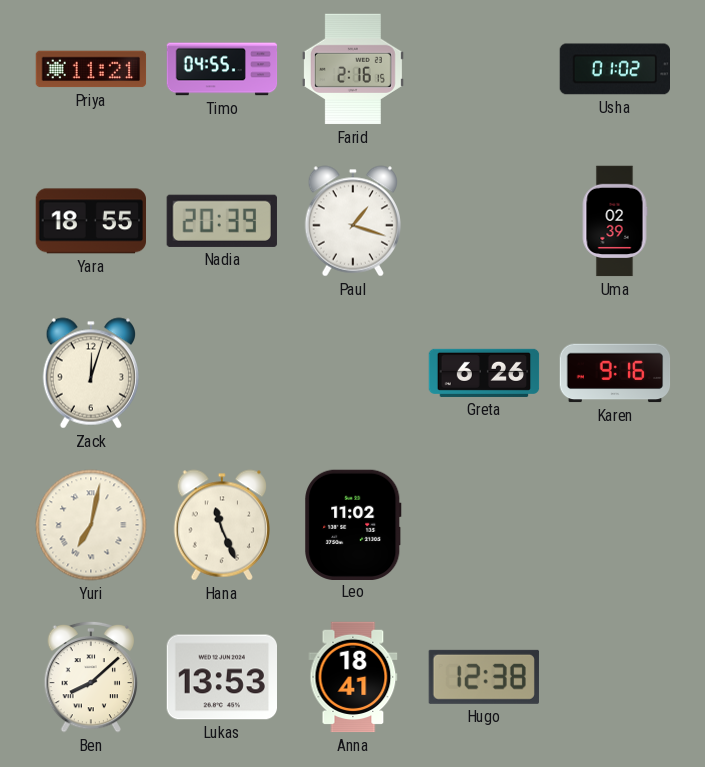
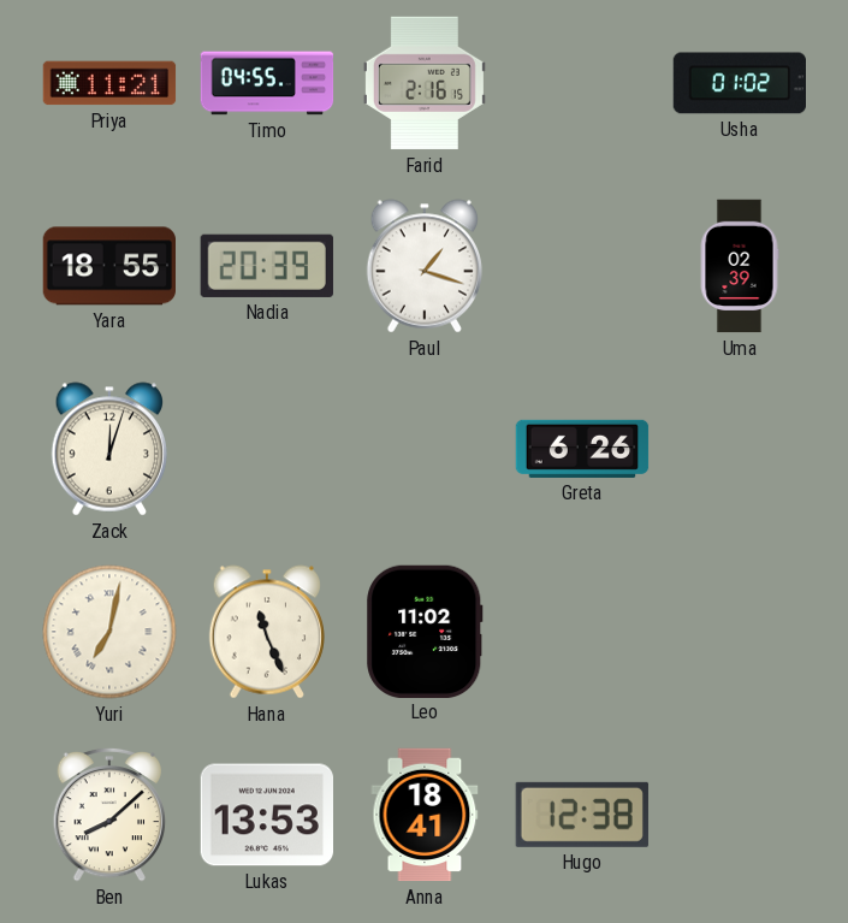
Karen: 9:16 -> none (615, 373)
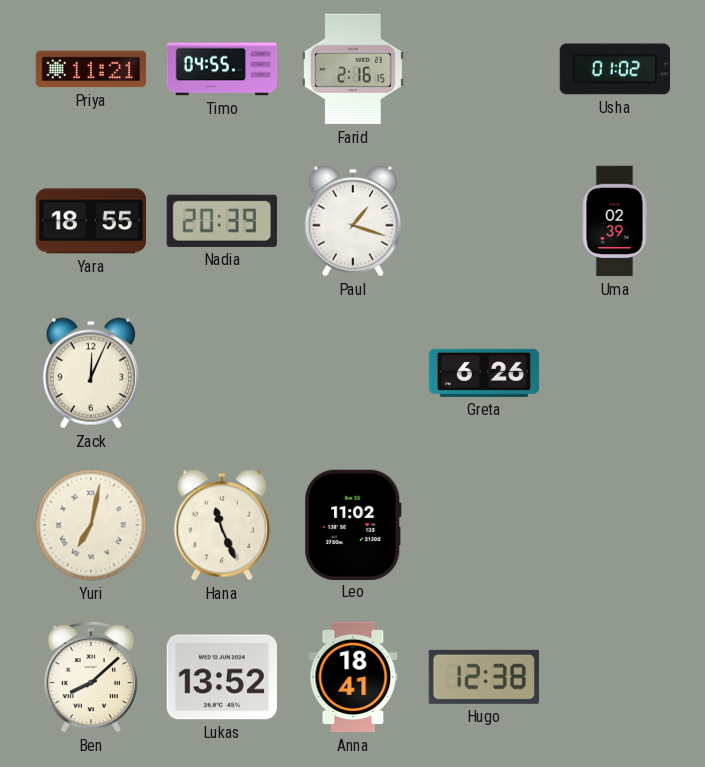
Zack: 12:03 -> 12:04 (90, 373)
Lukas: 13:53 -> 13:52 (221, 677)
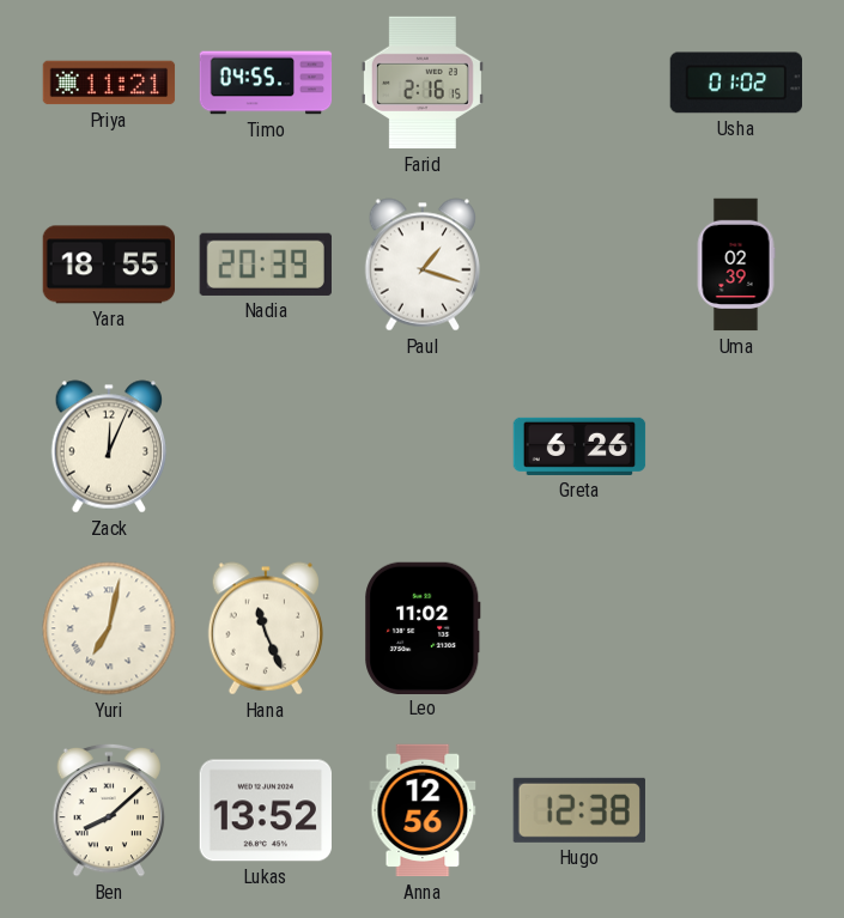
Anna: 18:41 -> 12:56 (423, 810)
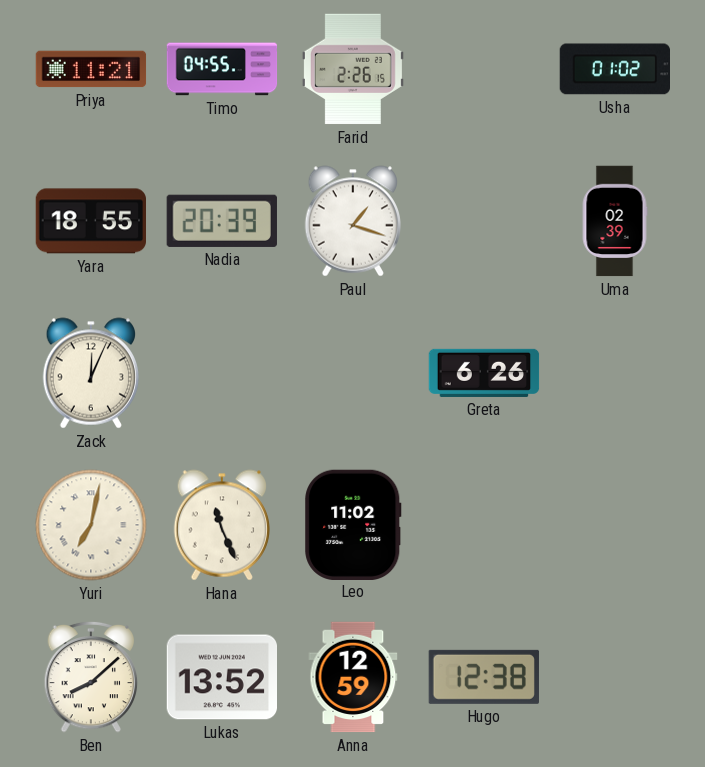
Farid: 2:16 -> 2:26 (353, 69)
Anna: 12:56 -> 12:59 (353, 677)
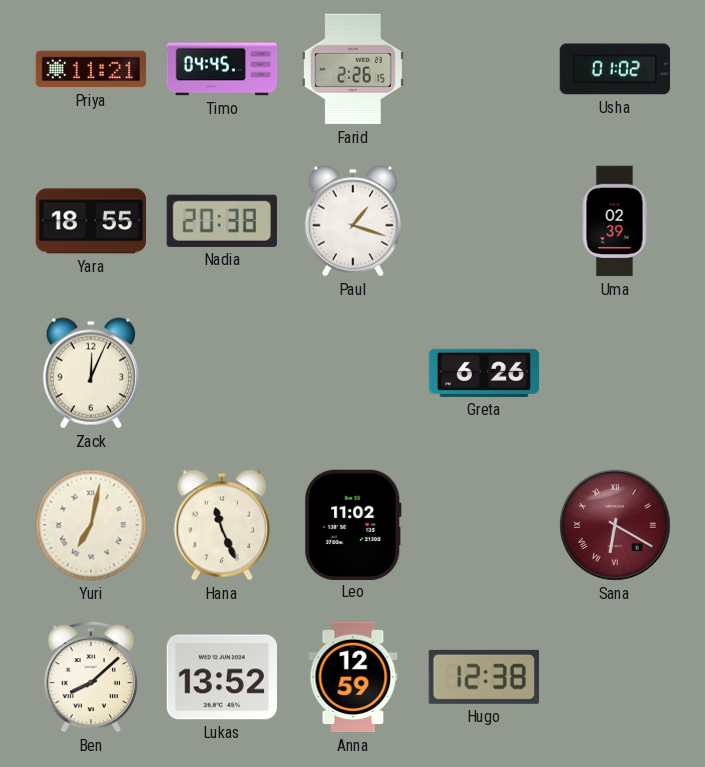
Timo: 04:55 -> 04:45 (222, 69)
Nadia: 20:39 -> 20:38 (222, 221)
Sana: none -> 6:20 (615, 525)
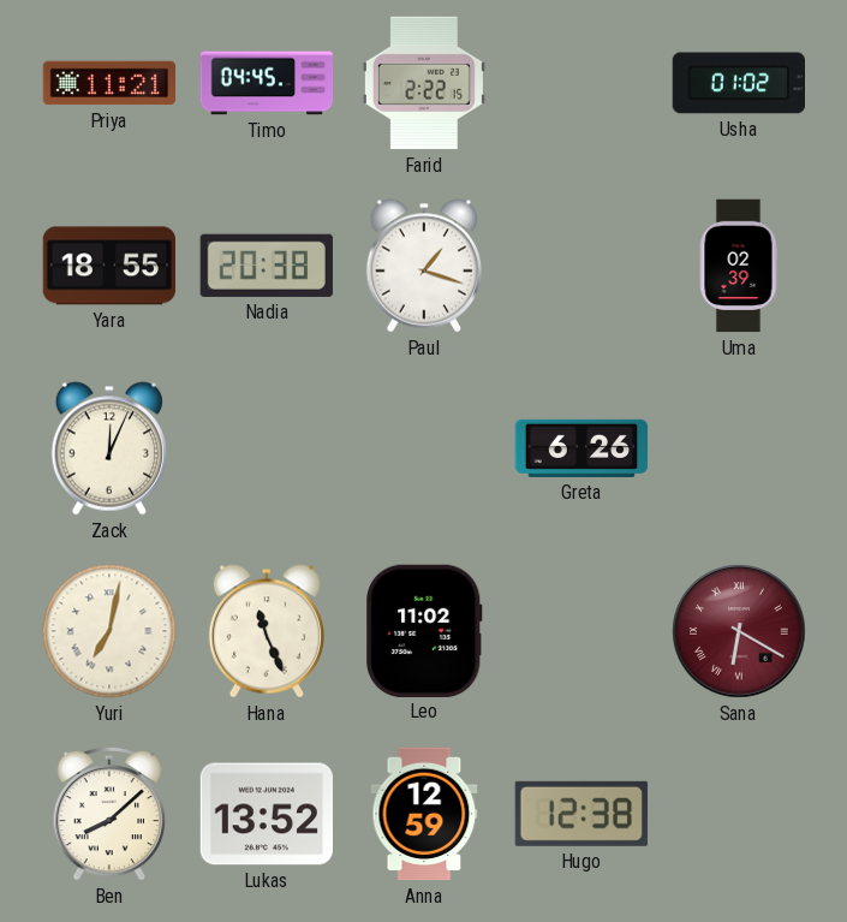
Farid: 2:26 -> 2:22 (424, 83)
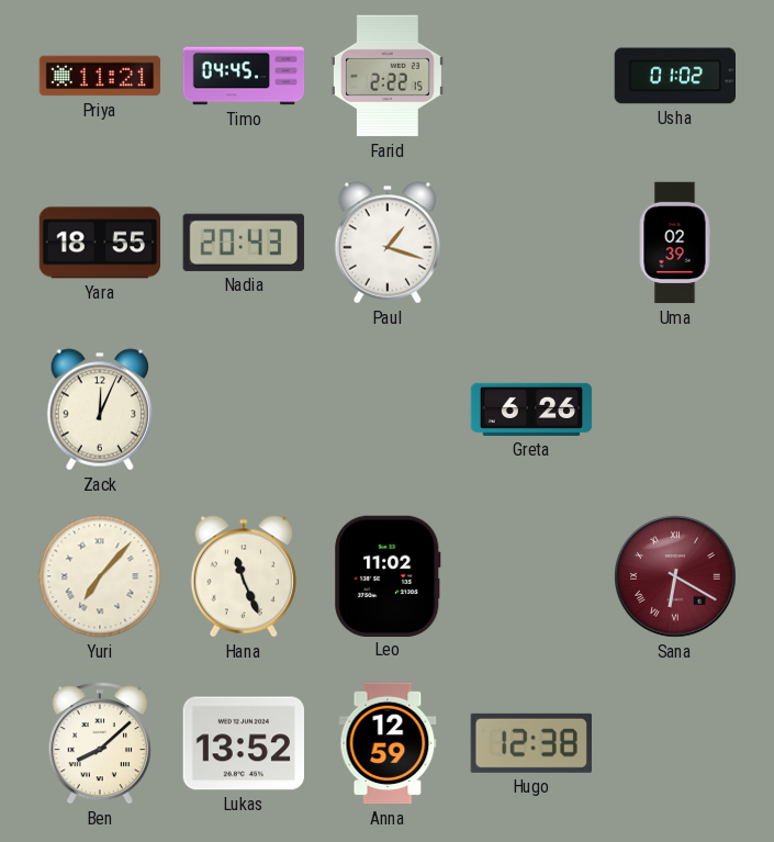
Nadia: 20:38 -> 20:43 (244, 243)
Yuri: 7:02 -> 7:07 (100, 576)
